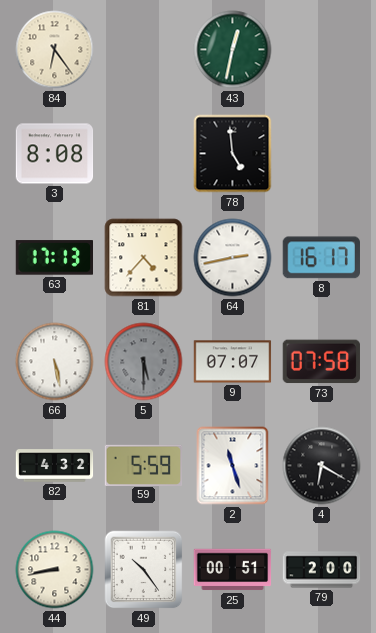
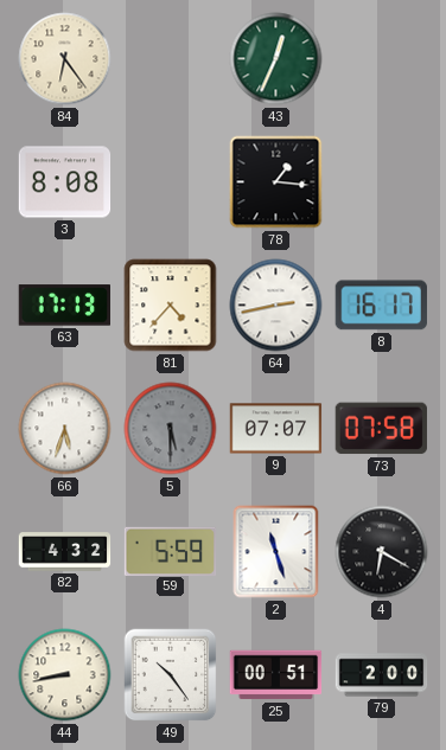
43: 12:32 -> 12:34 (276, 59)
78: 4:59 -> 1:16 (276, 182)
66: 5:28 -> 5:33 (65, 429)
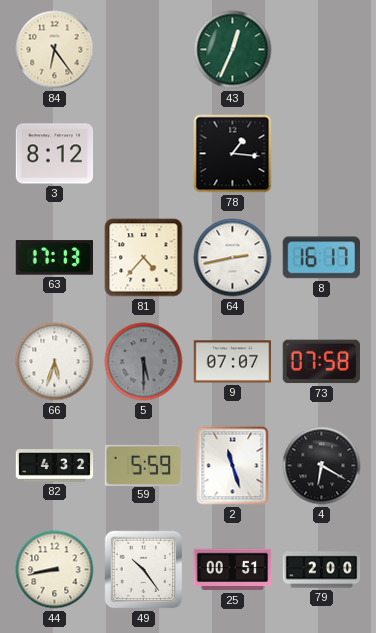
3: 8:08 -> 8:12 (55, 154)
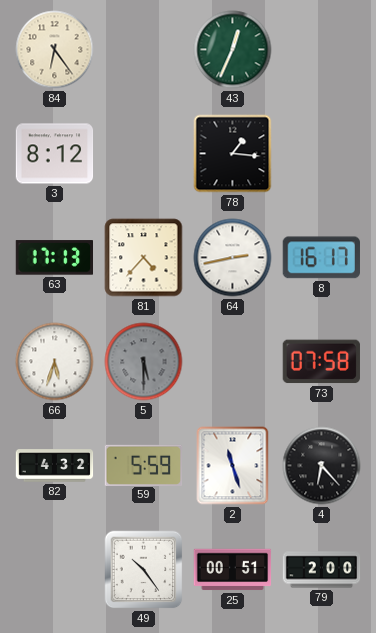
9: 07:07 -> none (233, 362)
4: 6:20 -> 6:23 (322, 466)
44: 8:43 -> none (55, 570)
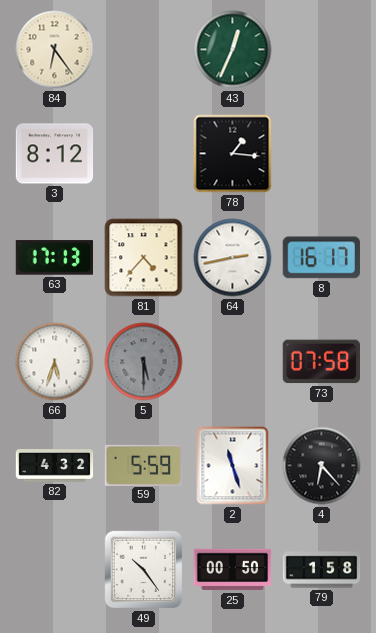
25: 00:51 -> 00:50 (233, 570)
79: 2:00 -> 1:58 (322, 570)
